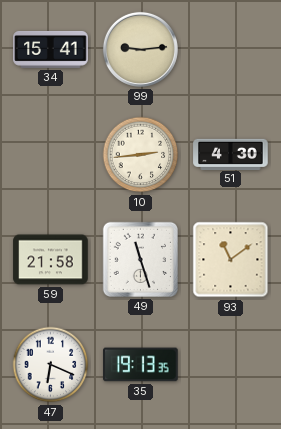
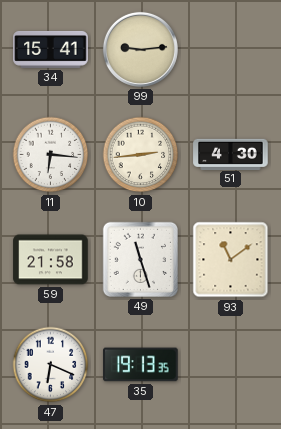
11: none -> 6:16 (51, 155)
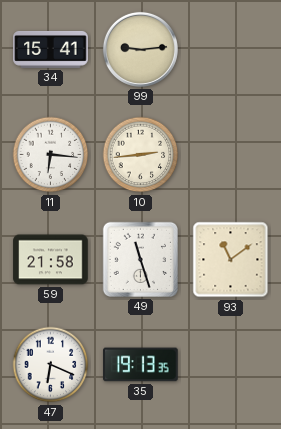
51: 4:30 -> none (231, 154)
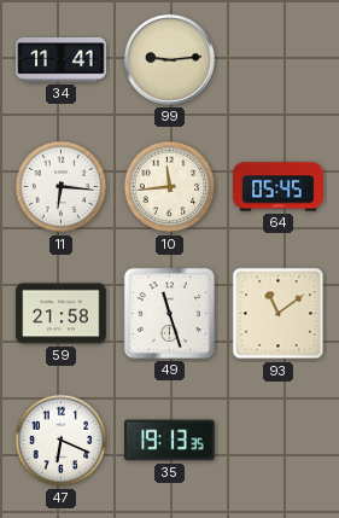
34: 15:41 -> 11:41 (62, 59)
10: 2:44 -> 11:44 (170, 187)
64: none -> 05:45 (279, 187)
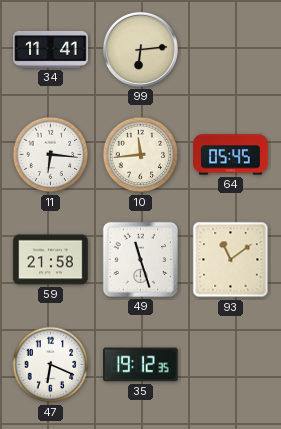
99: 9:14 -> 6:14 (140, 49)
35: 19:13 -> 19:12 (141, 365)
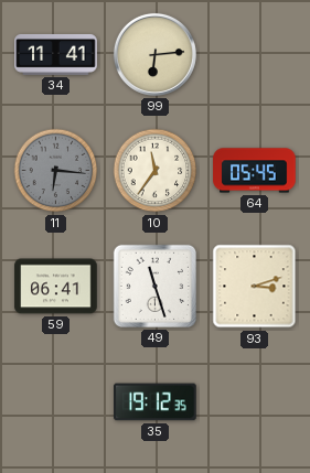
11 dial: white -> grey (56, 171)
10: 11:44 -> 11:36 (156, 171)
59: 21:58 -> 06:41 (56, 287)
93: 11:09 -> 3:12 (255, 287)
47: 6:19 -> none (51, 365)
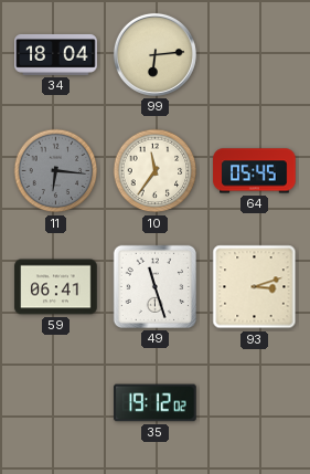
34: 11:41 -> 18:04 (56, 54)
35: 19:12:35 -> 19:12:02 (156, 403)
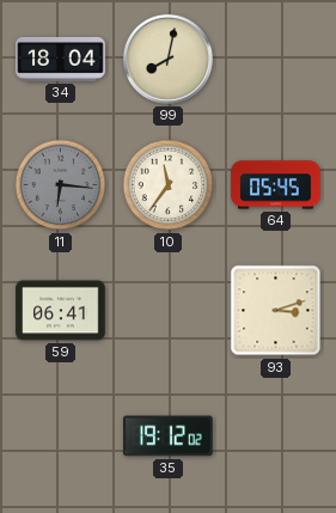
99: 6:14 -> 8:02 (167, 59)
49: 11:27 -> none (154, 286)
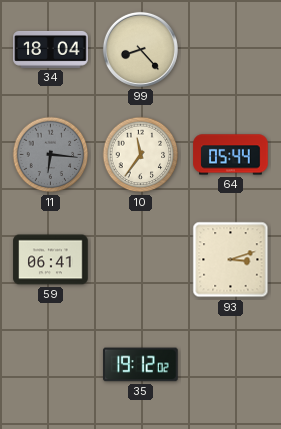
99: 8:02 -> 8:23 (140, 49)
64: 05:45 -> 05:44 (231, 155)
